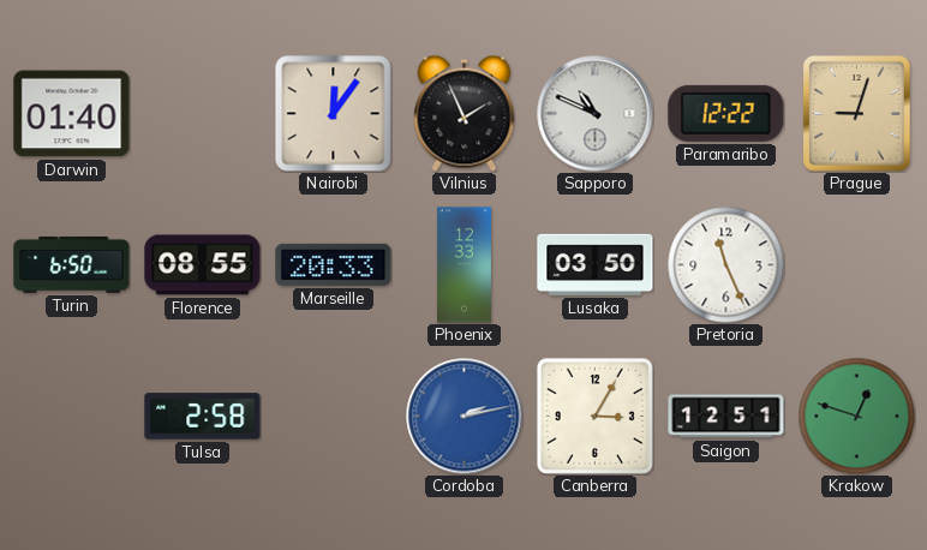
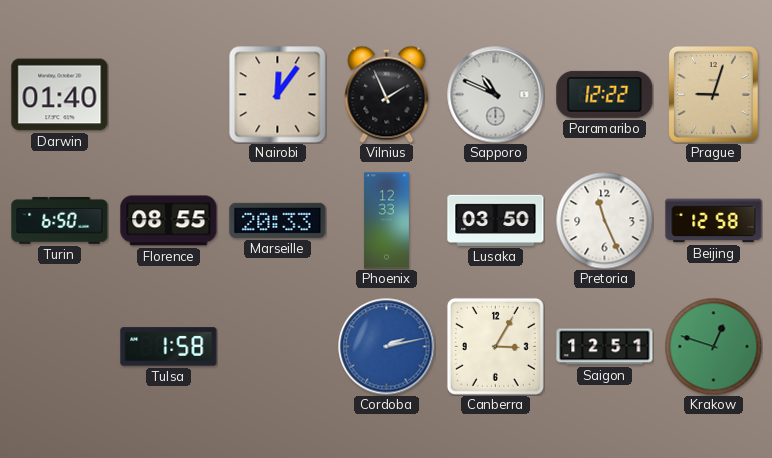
Beijing: none -> 12:58 (714, 221)
Tulsa: 2:58 -> 1:58 (169, 347)
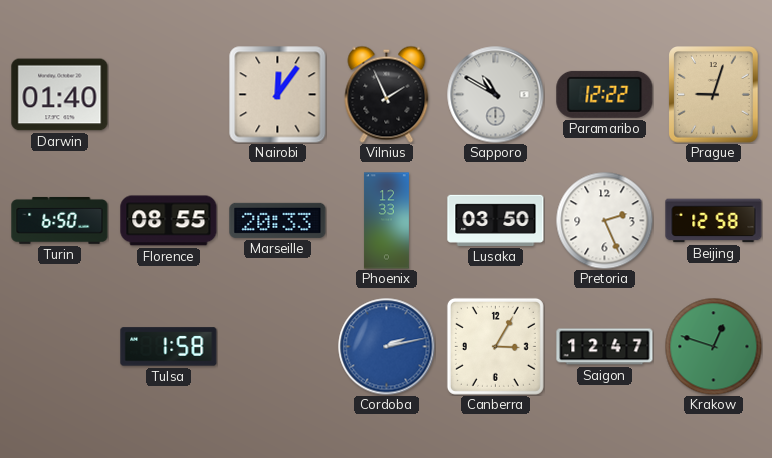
Sapporo: 10:49 -> 10:50 (496, 95)
Pretoria: 11:26 -> 2:26 (604, 220)
Saigon: 12:51 -> 12:47 (605, 347)
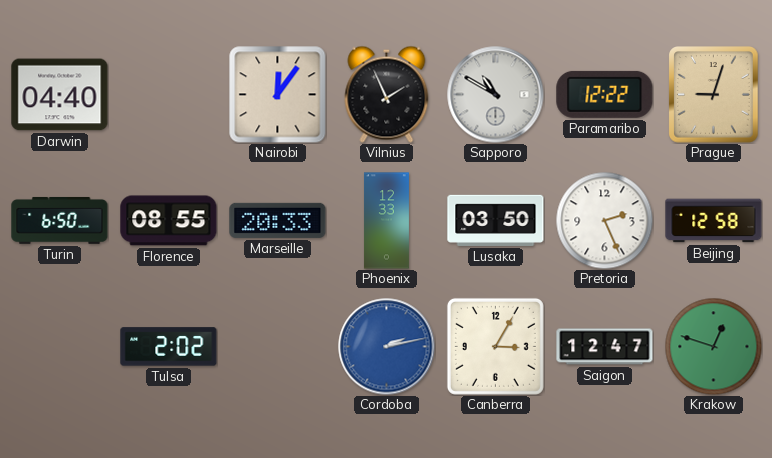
Darwin: 01:40 -> 04:40 (60, 95)
Tulsa: 1:58 -> 2:02 (169, 347)
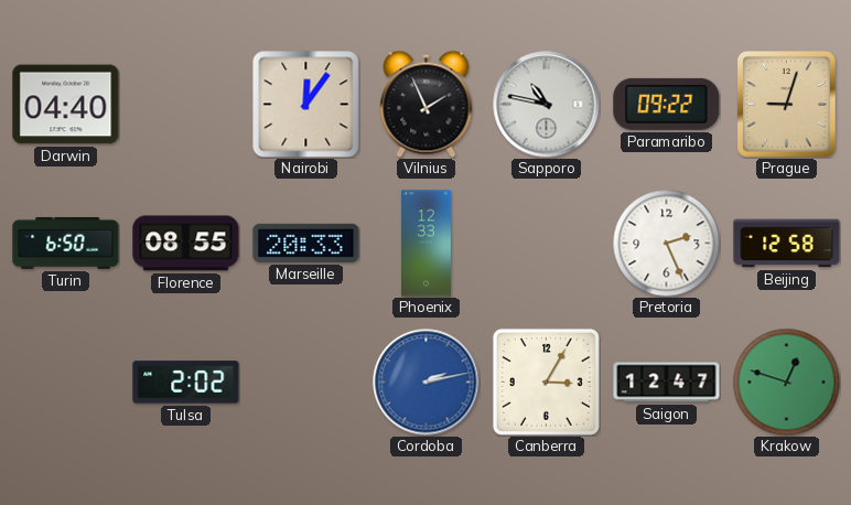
Sapporo: 10:50 -> 10:47 (547, 105)
Paramaribo: 12:22 -> 09:22 (667, 104)
Lusaka: 03:50 -> none (496, 220)
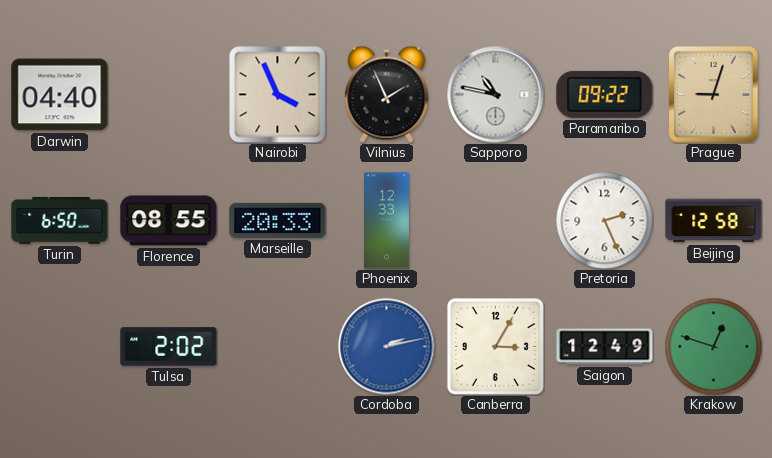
Nairobi: 12:06 -> 3:56 (278, 95)
Saigon: 12:47 -> 12:49 (605, 347)
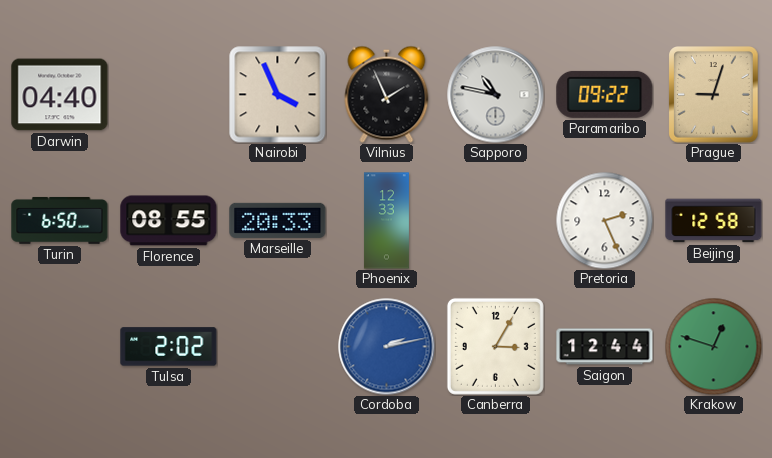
Saigon: 12:49 -> 12:44 (605, 347)
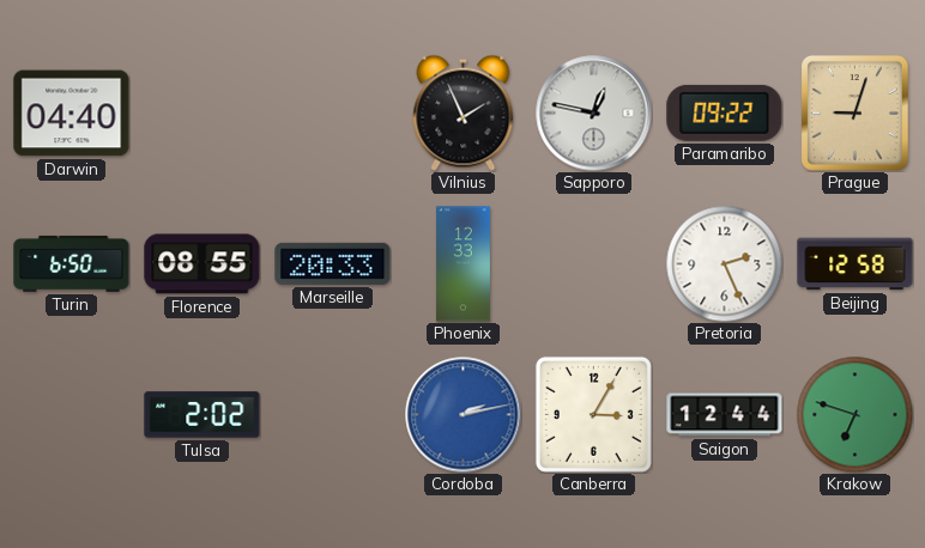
Nairobi: 3:56 -> none (278, 95)
Sapporo: 10:47 -> 12:47 (594, 114)
Krakow: 12:48 -> 6:48 (854, 414)
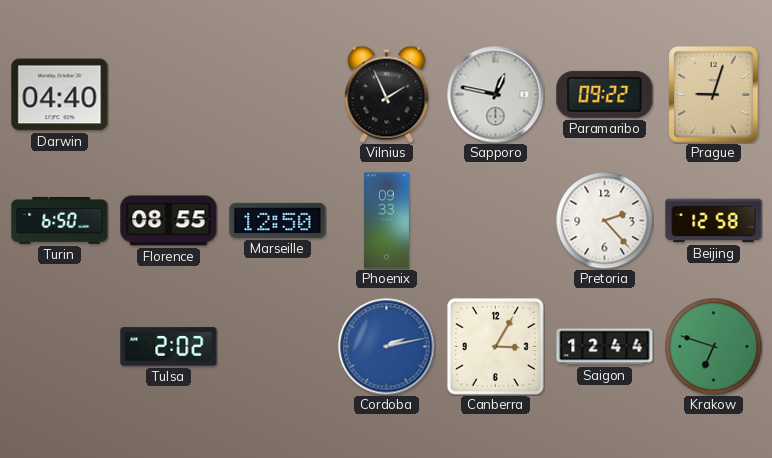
Marseille: 20:33 -> 12:50 (278, 220)
Phoenix: 12:33 -> 09:33 (386, 221)
Pretoria: 2:26 -> 2:23 (604, 220)
